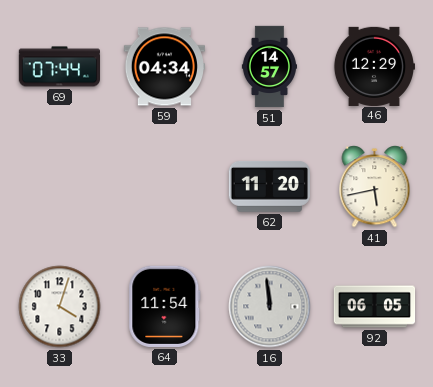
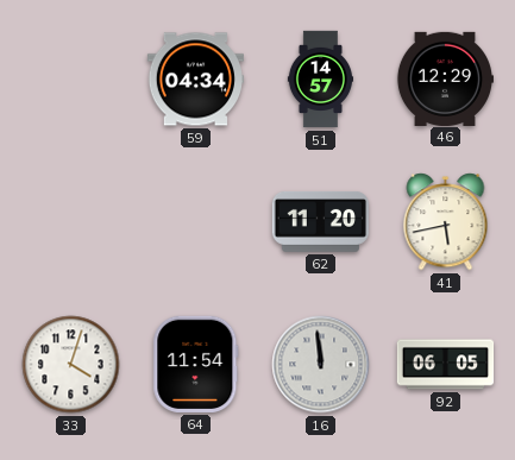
69: 07:44 -> none (59, 67)
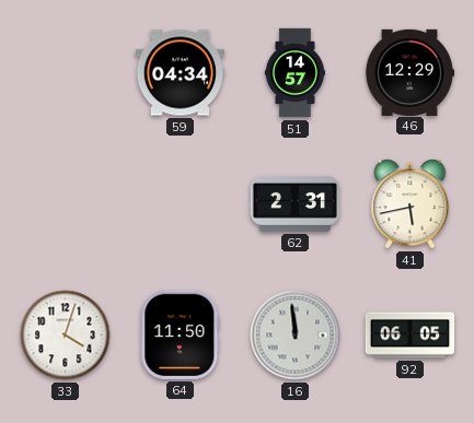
62: 11:20 -> 2:31 (294, 204)
64: 11:54 -> 11:50 (181, 334)
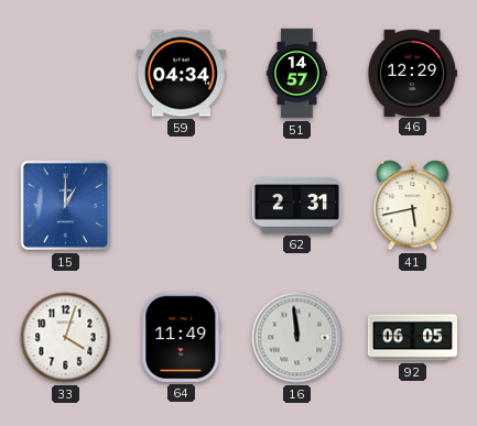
15: none -> 1:00 (65, 205)
64: 11:50 -> 11:49 (182, 337)
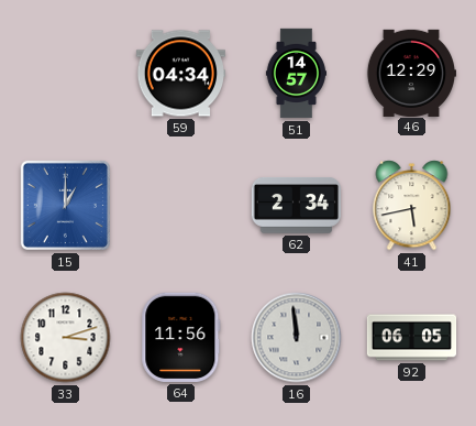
62: 2:31 -> 2:34 (296, 206)
33: 4:03 -> 3:12 (66, 338)
64: 11:49 -> 11:56 (181, 337)
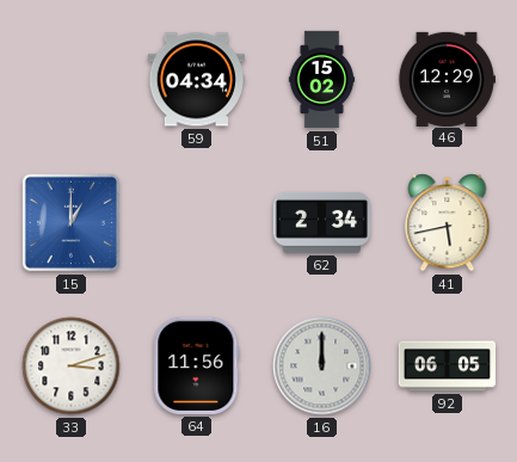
51: 14:57 -> 15:02 (321, 80)
16: 11:59 -> 12:00 (322, 366)
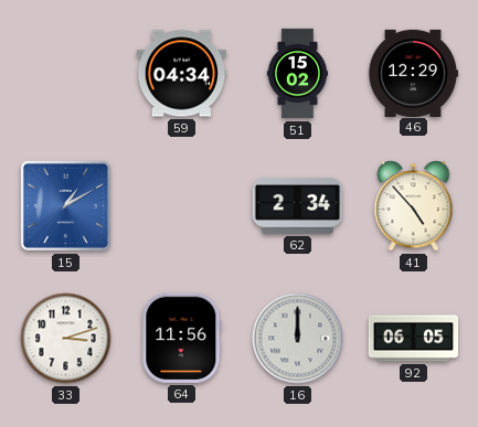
15: 1:00 -> 1:10 (65, 205)
41: 5:43 -> 4:53 (414, 206)
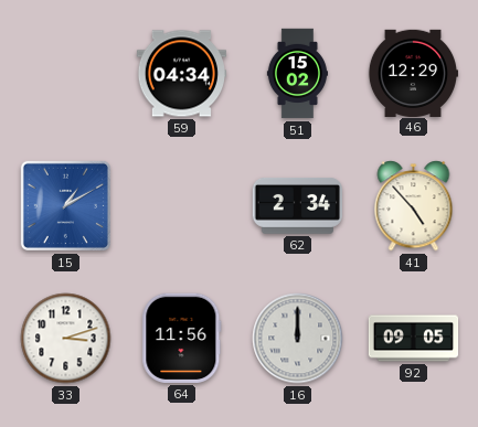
92: 06:05 -> 09:05 (414, 339)
